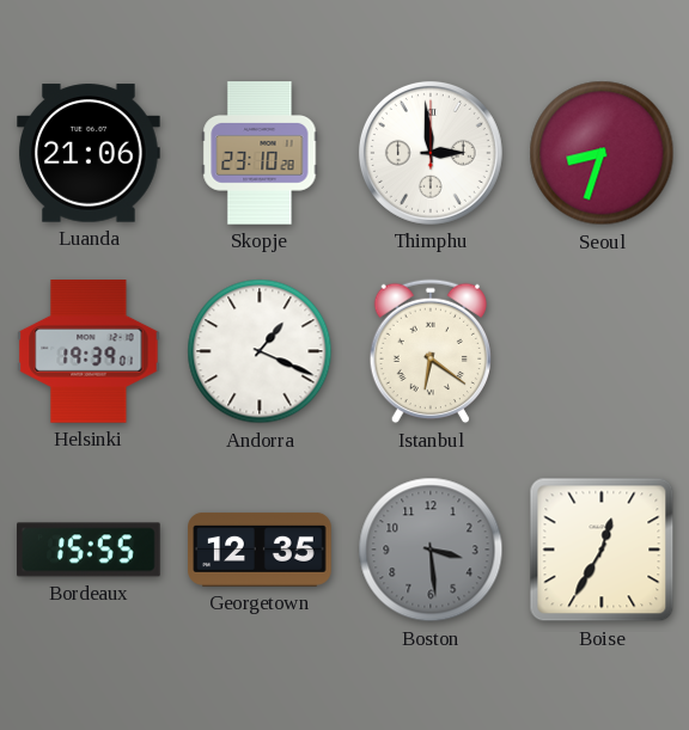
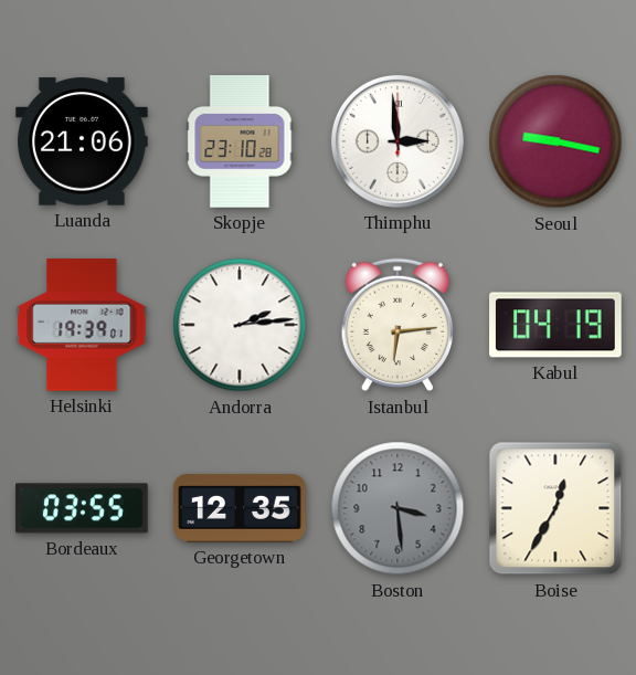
Seoul: 8:33 -> 9:17 (555, 141)
Andorra: 1:19 -> 2:14 (240, 325)
Istanbul: 6:21 -> 6:14 (396, 325)
Kabul: none -> 04:19 (555, 325)
Bordeaux: 15:55 -> 03:55 (83, 508)
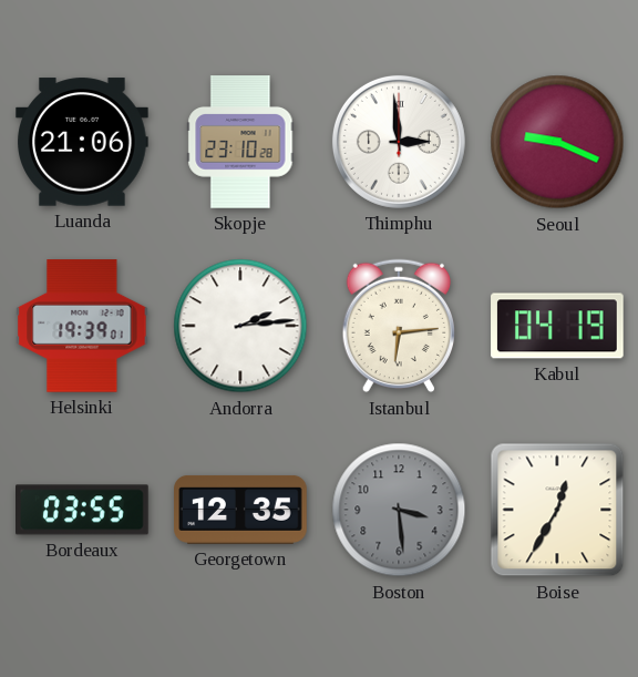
Seoul: 9:17 -> 9:19 (557, 142)
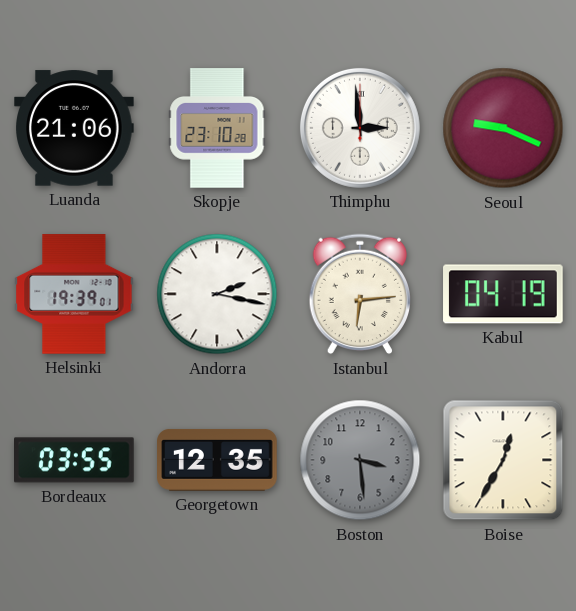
Andorra: 2:14 -> 2:17 (217, 294)
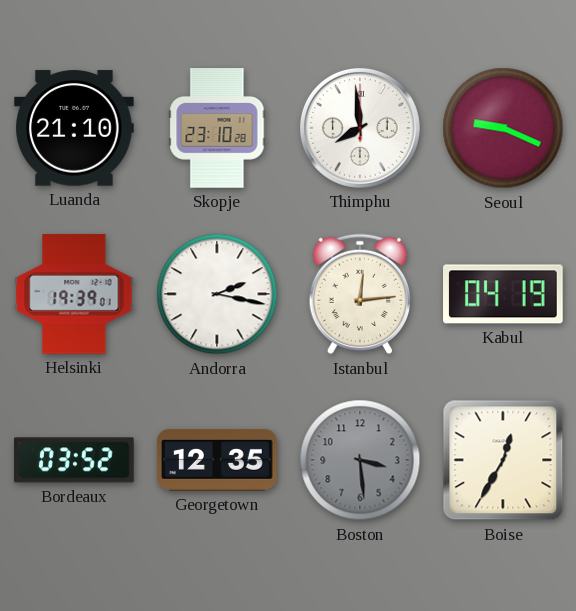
Luanda: 21:06 -> 21:10 (74, 128)
Thimphu: 2:59 -> 7:59 (360, 128)
Istanbul: 6:14 -> 12:14 (359, 294)
Bordeaux: 03:55 -> 03:52 (75, 460)
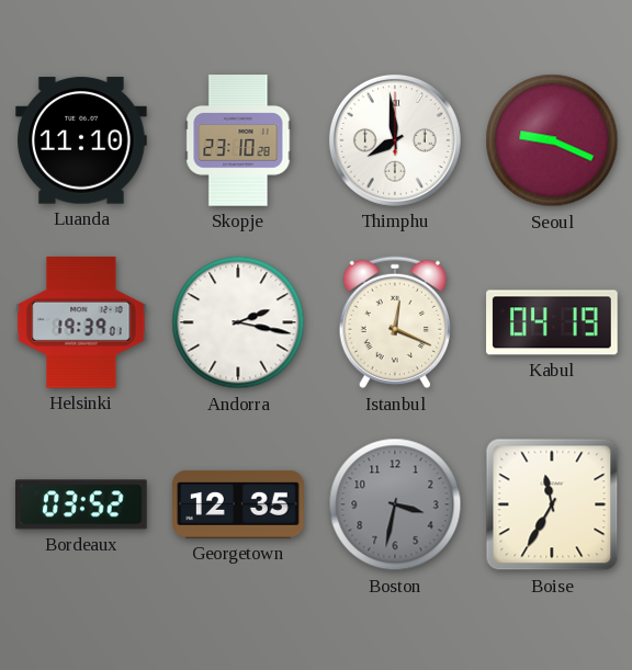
Luanda: 21:10 -> 11:10 (81, 140)
Istanbul: 12:14 -> 12:19 (394, 322)
Boston: 3:29 -> 3:32 (395, 504)
Boise: 12:35 -> 11:35 (552, 504)
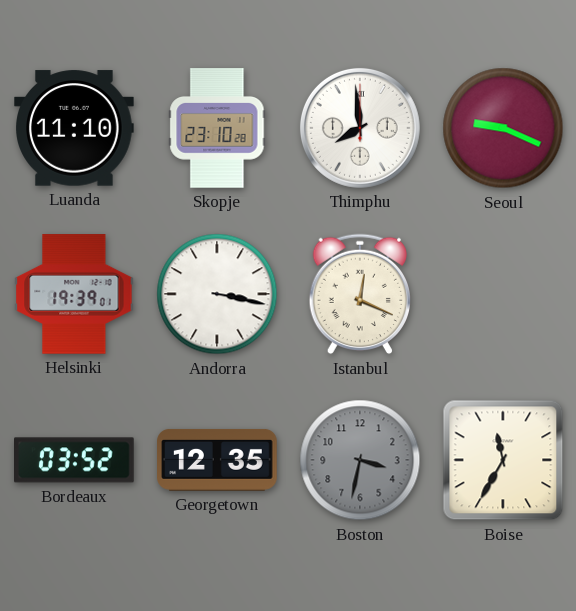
Andorra: 2:17 -> 3:17 (217, 294)
Kabul: 04:19 -> none (552, 322)
